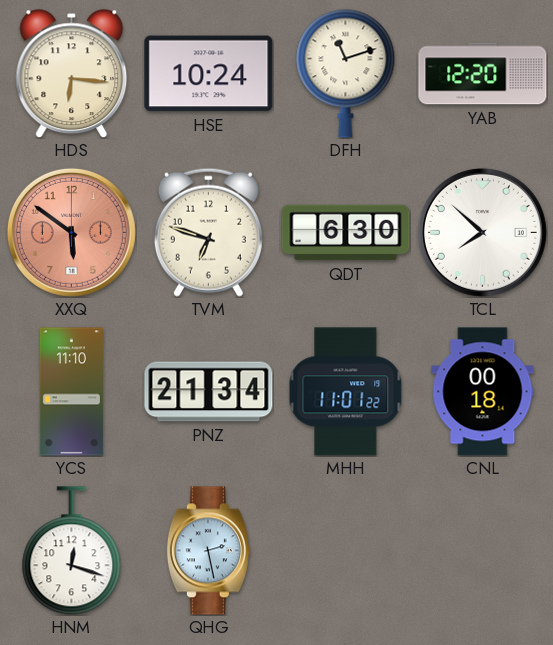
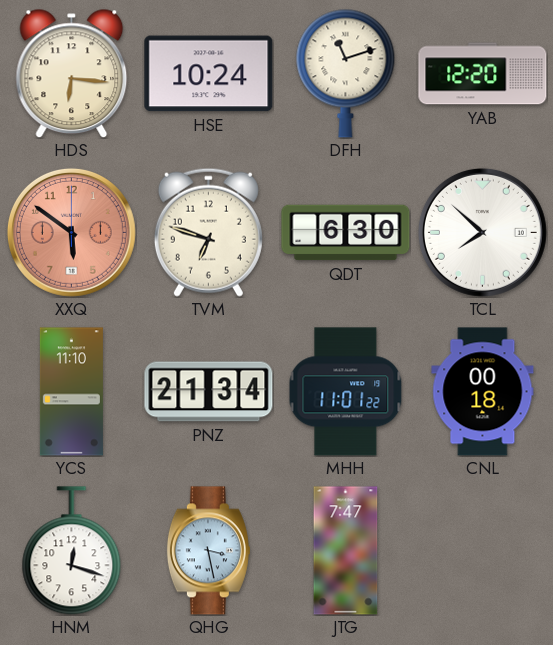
QHG: 2:28 -> 3:28 (208, 551)
JTG: none -> 7:47 (346, 551)
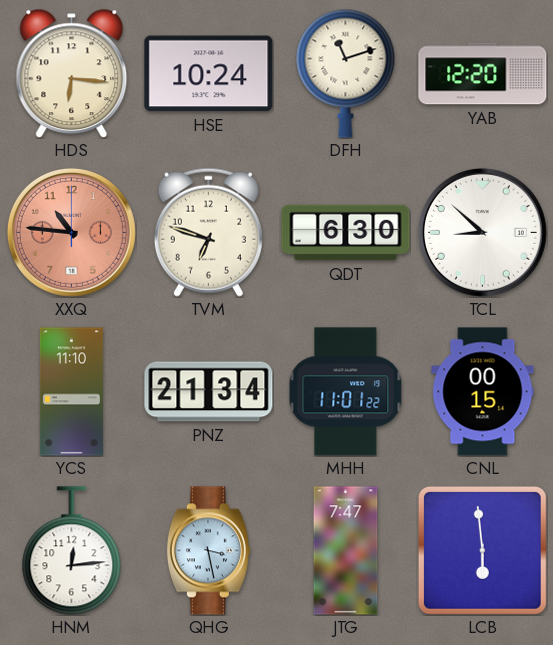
XXQ: 5:51 -> 10:46 (71, 232)
TCL: 7:52 -> 8:52 (482, 232)
CNL: 00:18 -> 00:15 (483, 392)
HNM: 12:18 -> 12:14 (72, 551)
LCB: none -> 5:59 (482, 550)
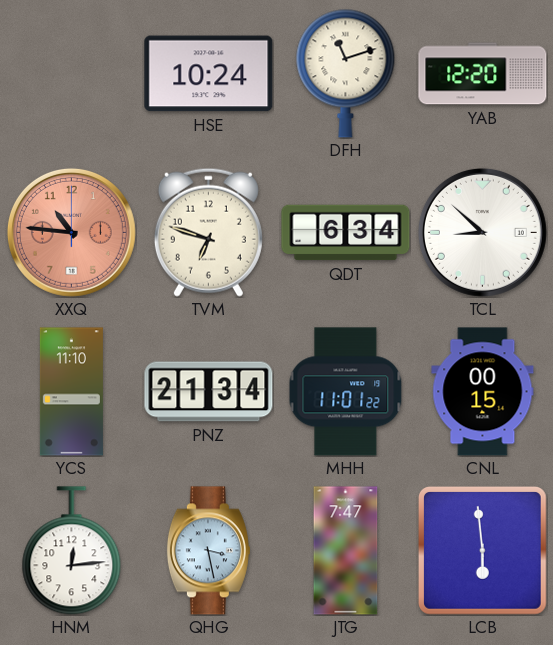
HDS: 6:16 -> none (72, 73)
QDT: 6:30 -> 6:34 (346, 233)
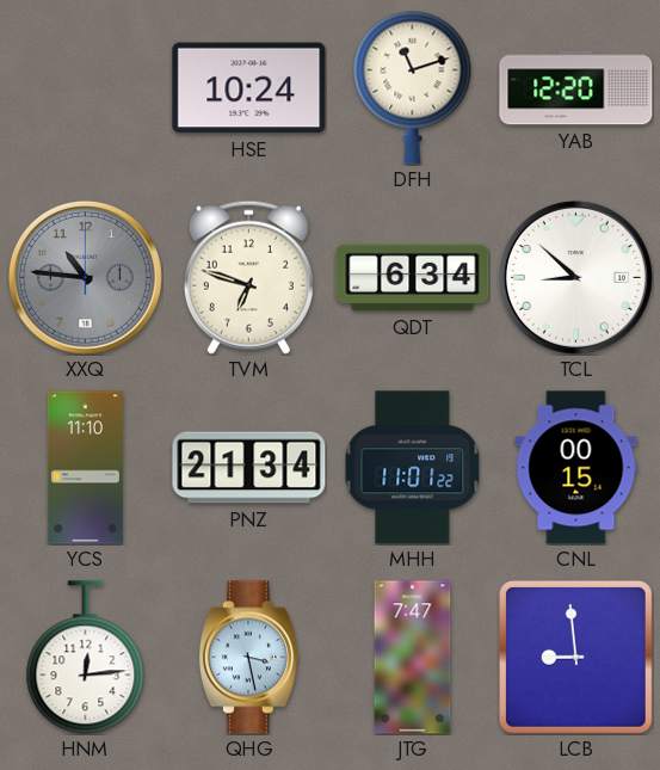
XXQ dial: salmon -> grey (85, 277)
LCB: 5:59 -> 8:59 (575, 657)
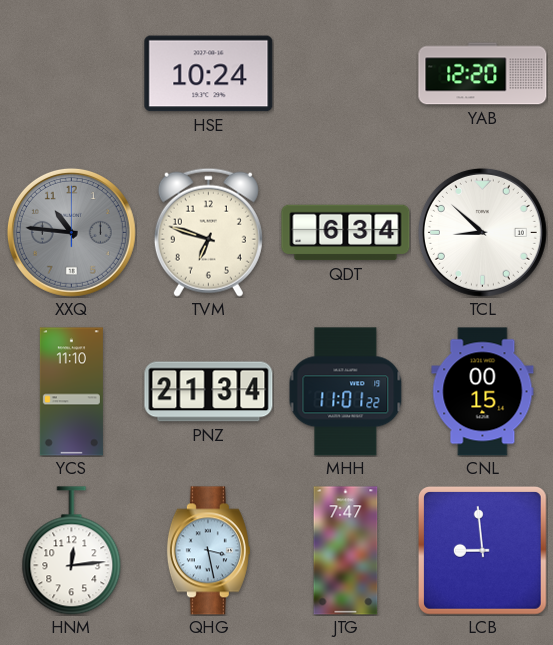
DFH: 11:12 -> none (413, 87)
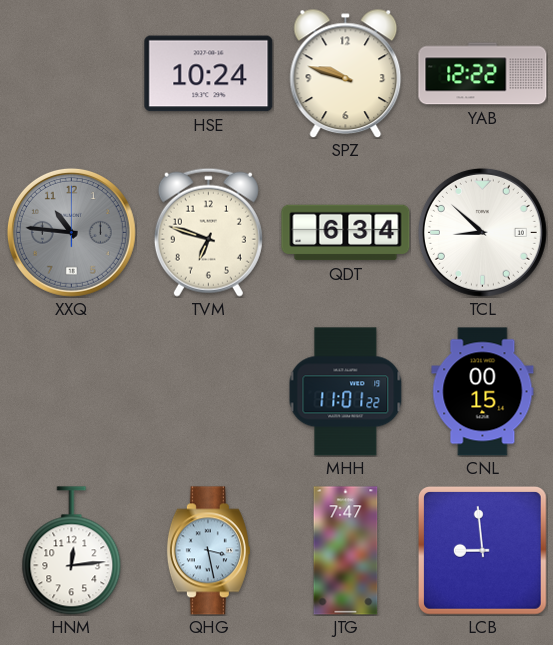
SPZ: none -> 9:48 (346, 73)
YAB: 12:20 -> 12:22 (483, 74)
YCS: 11:10 -> none (71, 392)
PNZ: 21:34 -> none (209, 392)
